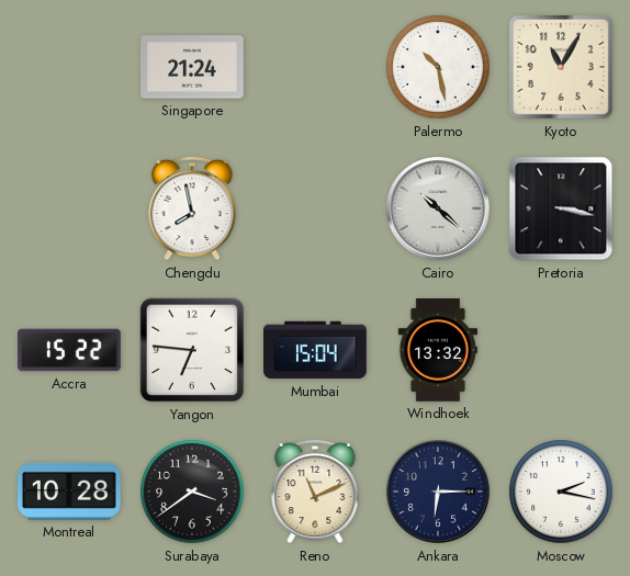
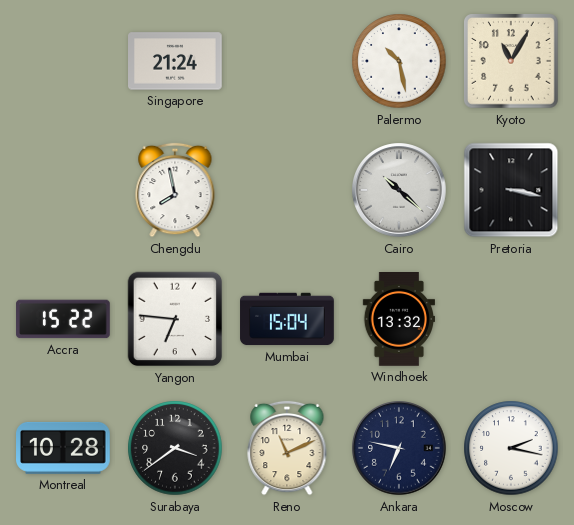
Ankara: 6:15 -> 6:47 (399, 448)
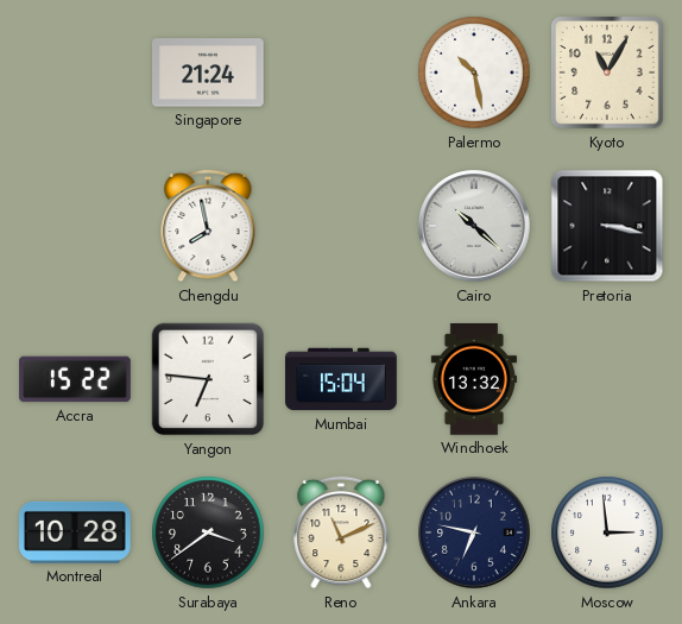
Moscow: 2:17 -> 2:59 (607, 532)
